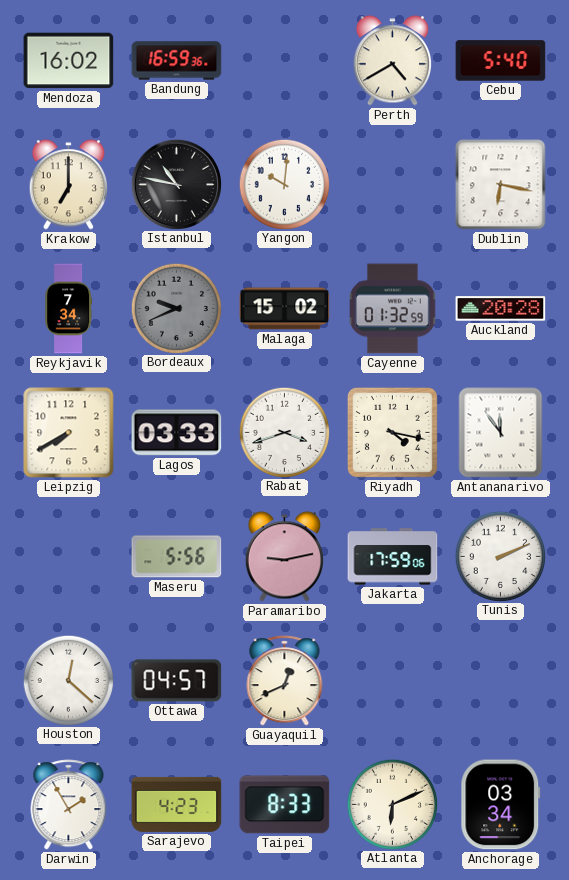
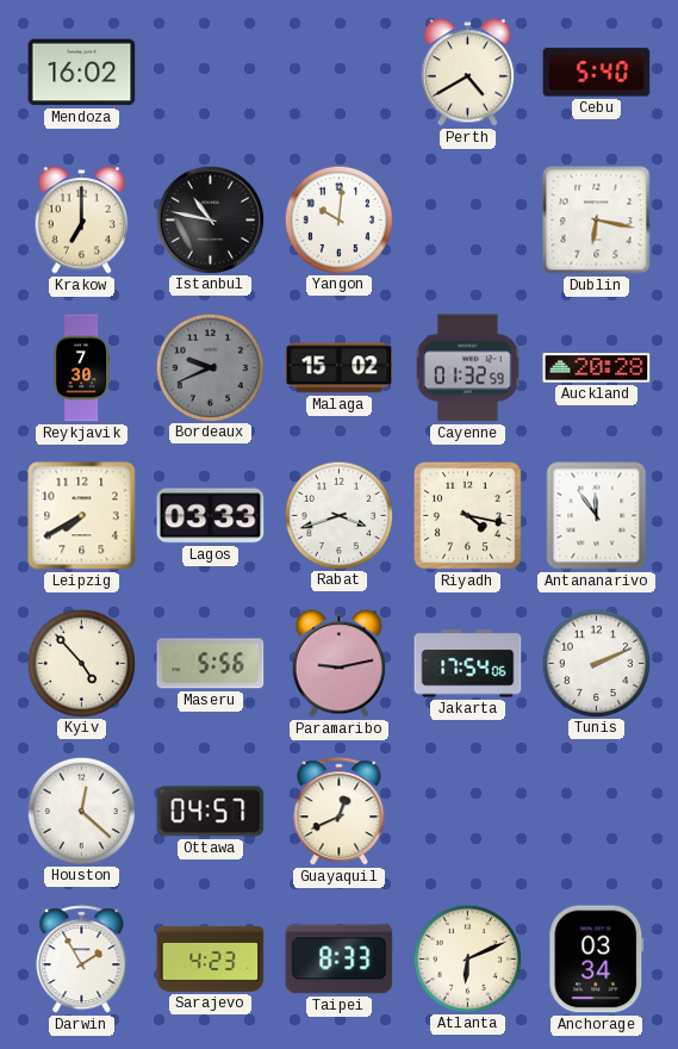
Bandung: 16:59 -> none (177, 61)
Reykjavik: 7:34 -> 7:30 (82, 368)
Kyiv: none -> 4:53 (81, 663)
Jakarta: 17:59 -> 17:54 (468, 664)
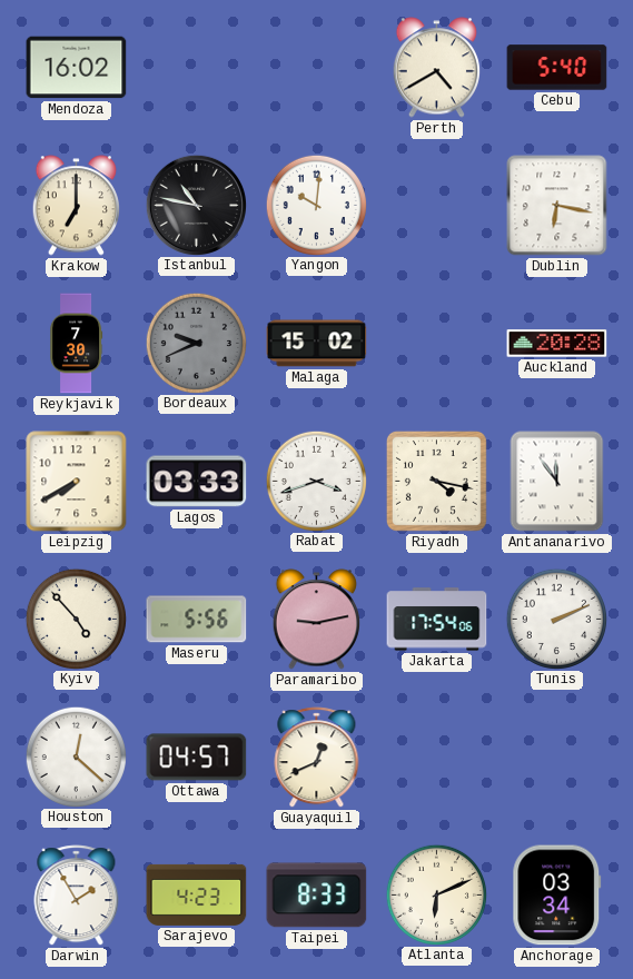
Cayenne: 01:32 -> none (468, 368)
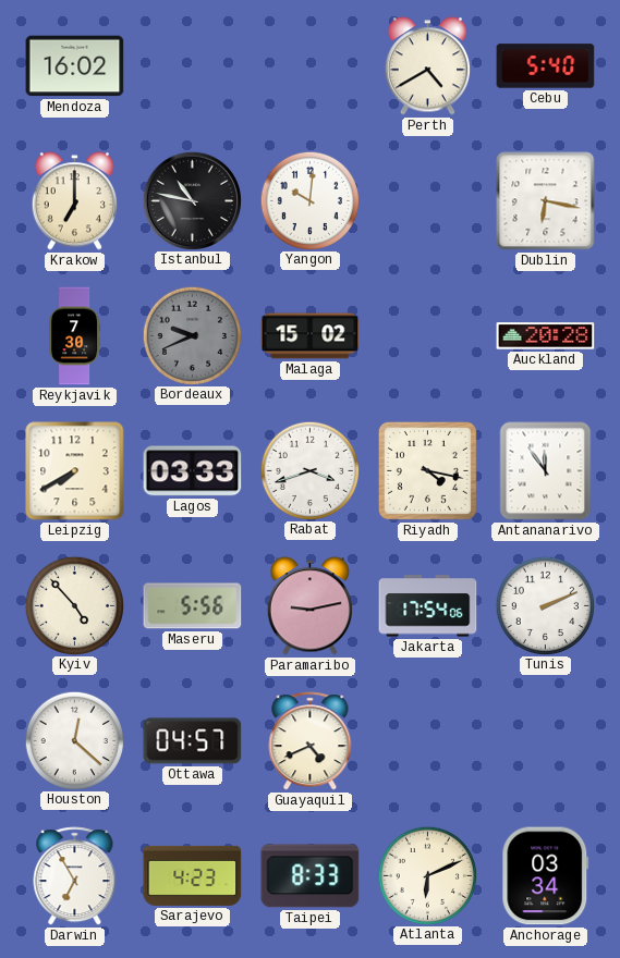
Guayaquil: 12:41 -> 4:41 (311, 741)
Darwin: 1:55 -> 6:55 (75, 876)
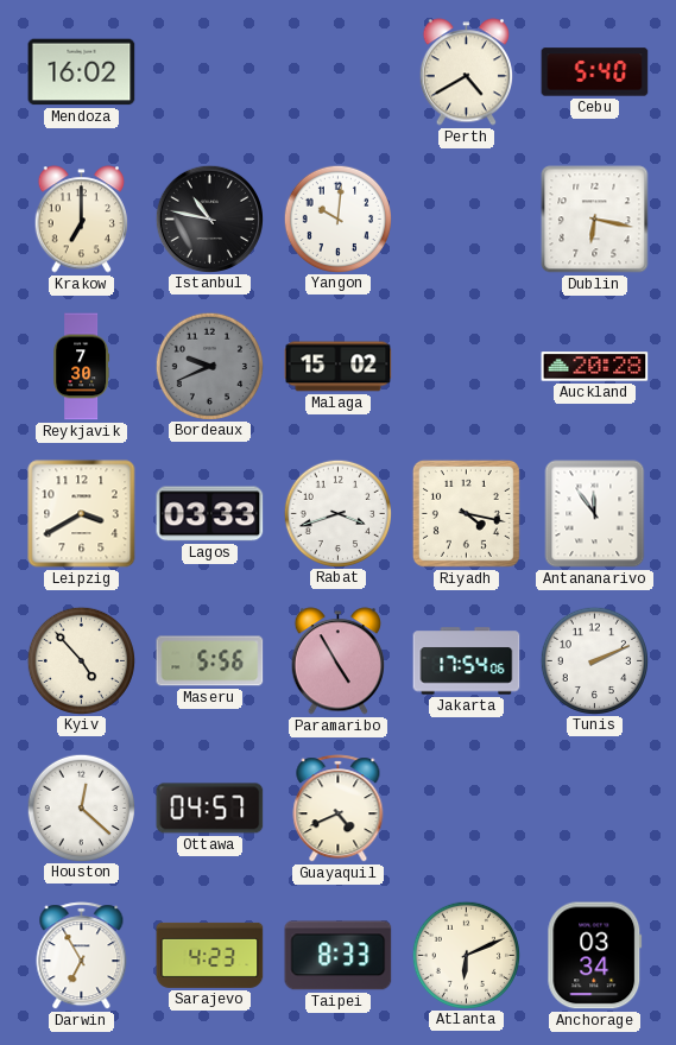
Leipzig: 7:40 -> 3:40 (82, 514)
Paramaribo: 9:13 -> 4:55 (337, 661)
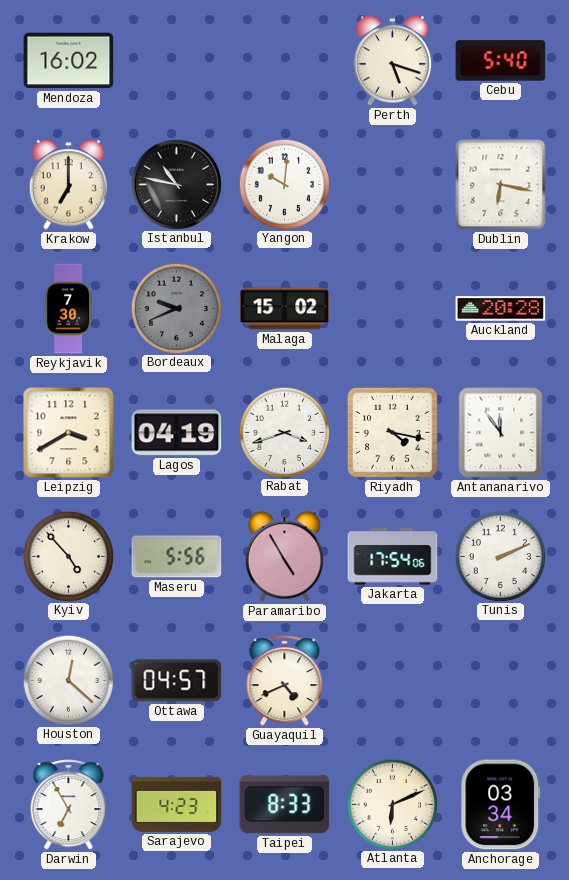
Perth: 4:40 -> 5:18 (392, 61)
Lagos: 03:33 -> 04:19 (177, 433)
